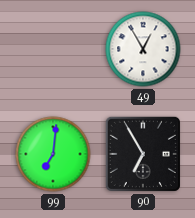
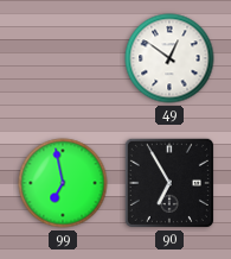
49: 12:55 -> 12:51 (169, 58)
99: 7:01 -> 6:58 (63, 183)
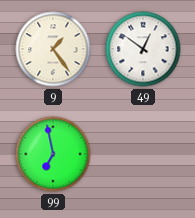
9: none -> 1:24 (53, 49)
90: 6:55 -> none (169, 183)
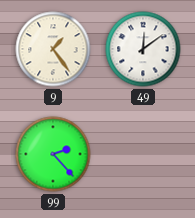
49: 12:51 -> 12:09 (143, 49)
99: 6:58 -> 2:23 (53, 154)
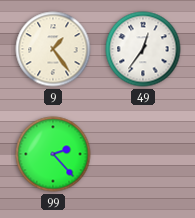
49: 12:09 -> 12:36 (143, 49)
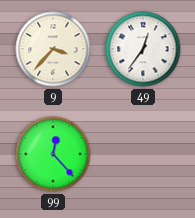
9: 1:24 -> 3:37 (53, 49)
99: 2:23 -> 12:23 (53, 154)
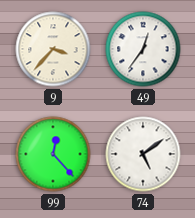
74: none -> 5:09 (143, 154)
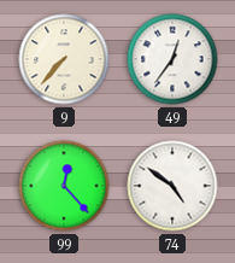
9: 3:37 -> 7:37 (64, 59)
74: 5:09 -> 4:51 (172, 186)
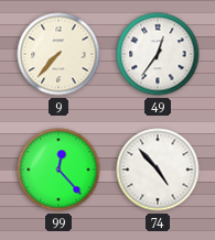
74: 4:51 -> 4:53 (158, 170)
